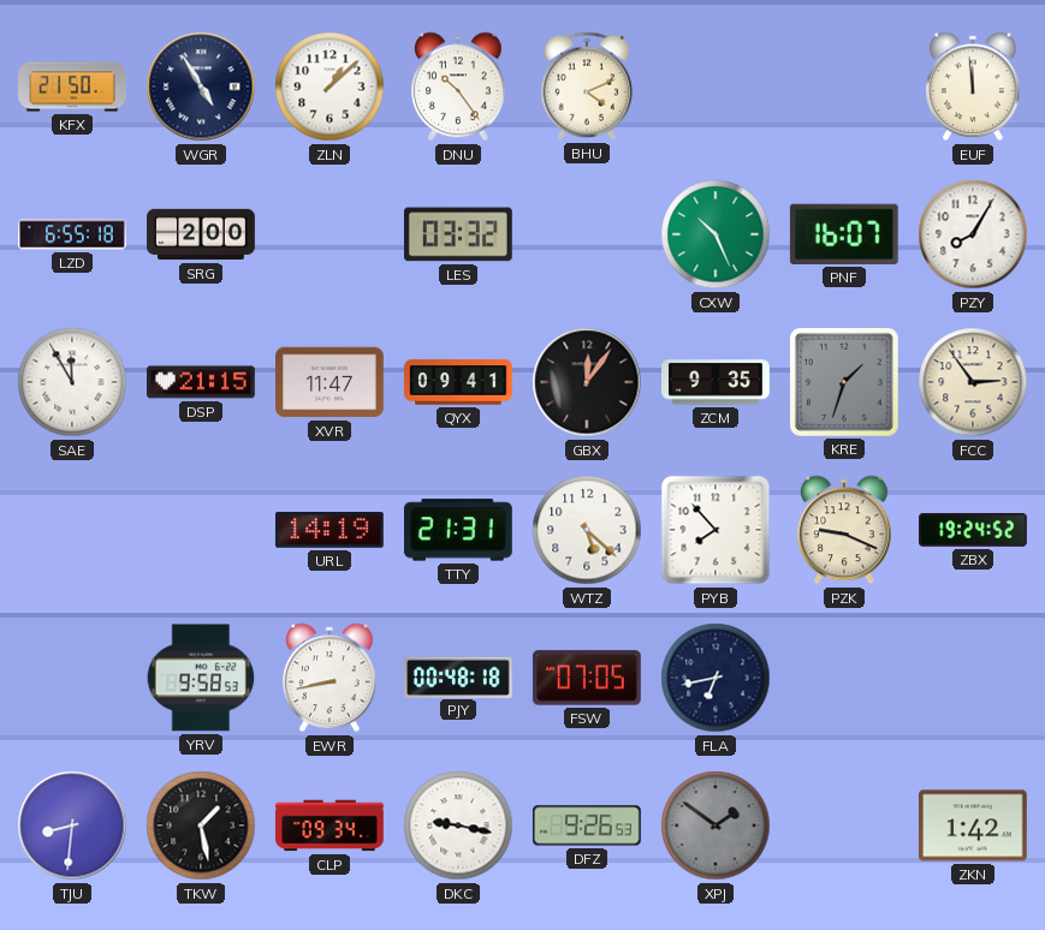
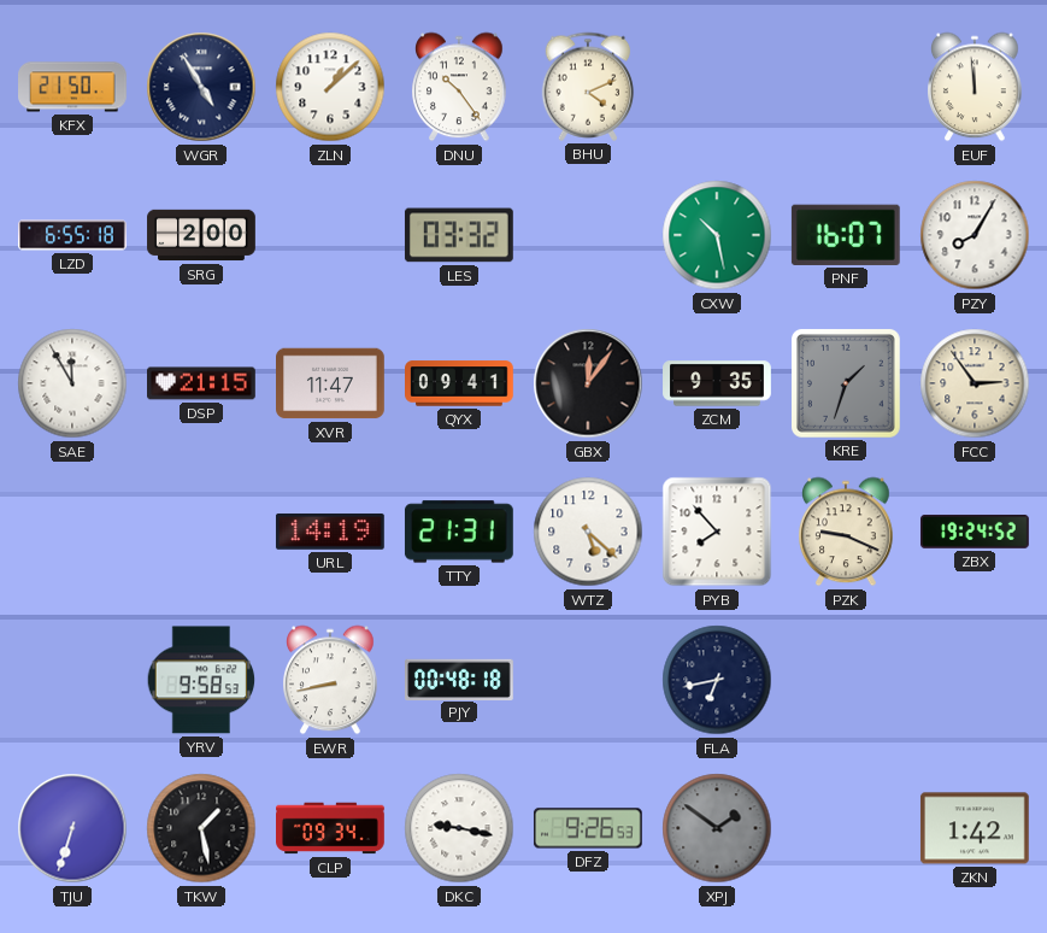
CXW: 10:26 -> 10:28 (717, 235)
FSW: 07:05 -> none (587, 678)
TJU: 8:31 -> 6:33 (72, 828)
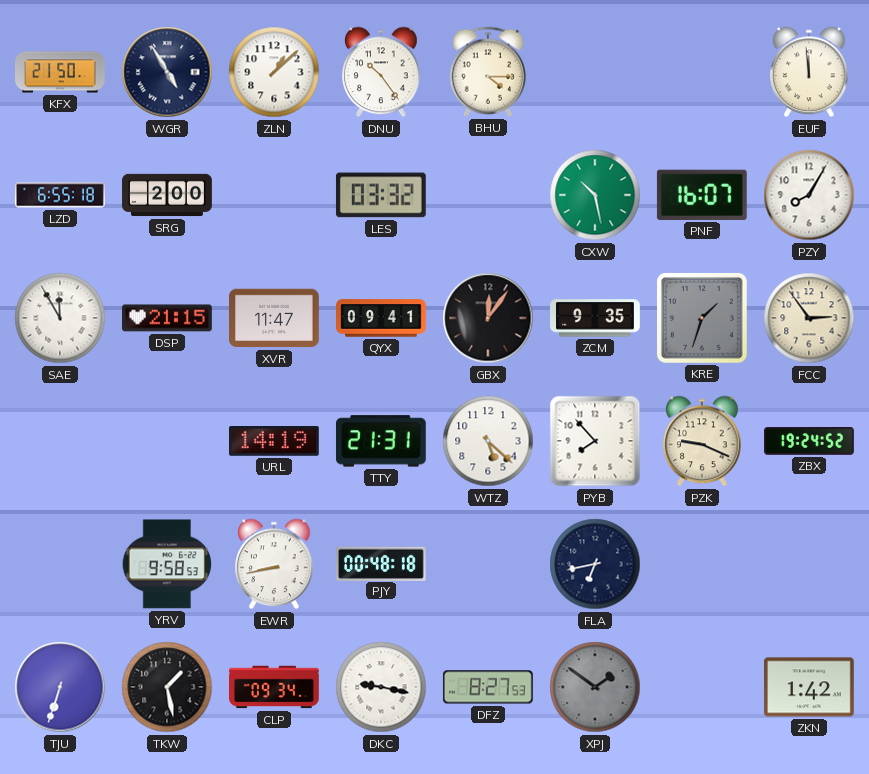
BHU: 4:11 -> 4:15 (488, 72)
DFZ: 9:26 -> 8:27 (488, 687)
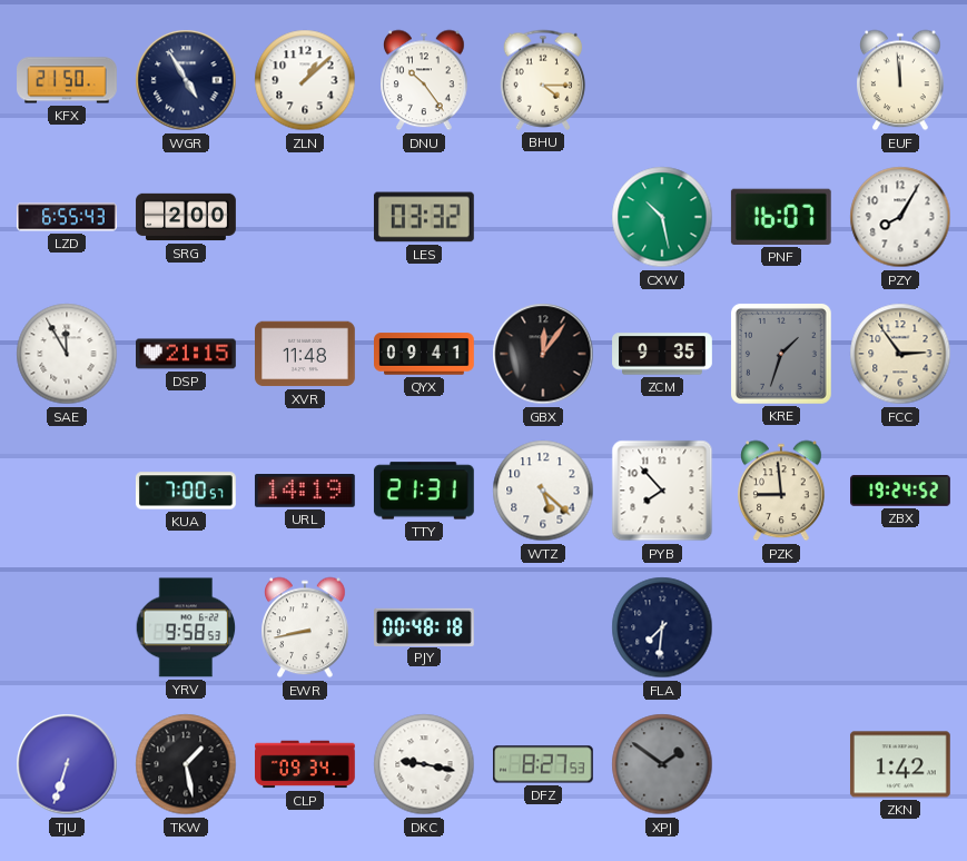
LZD: 6:55:18 -> 6:55:43 (67, 217)
XVR: 11:47 -> 11:48 (306, 354)
KUA: none -> 7:00 (186, 491)
PZK: 9:19 -> 8:59 (781, 491)
FLA: 6:43 -> 7:31 (662, 627)
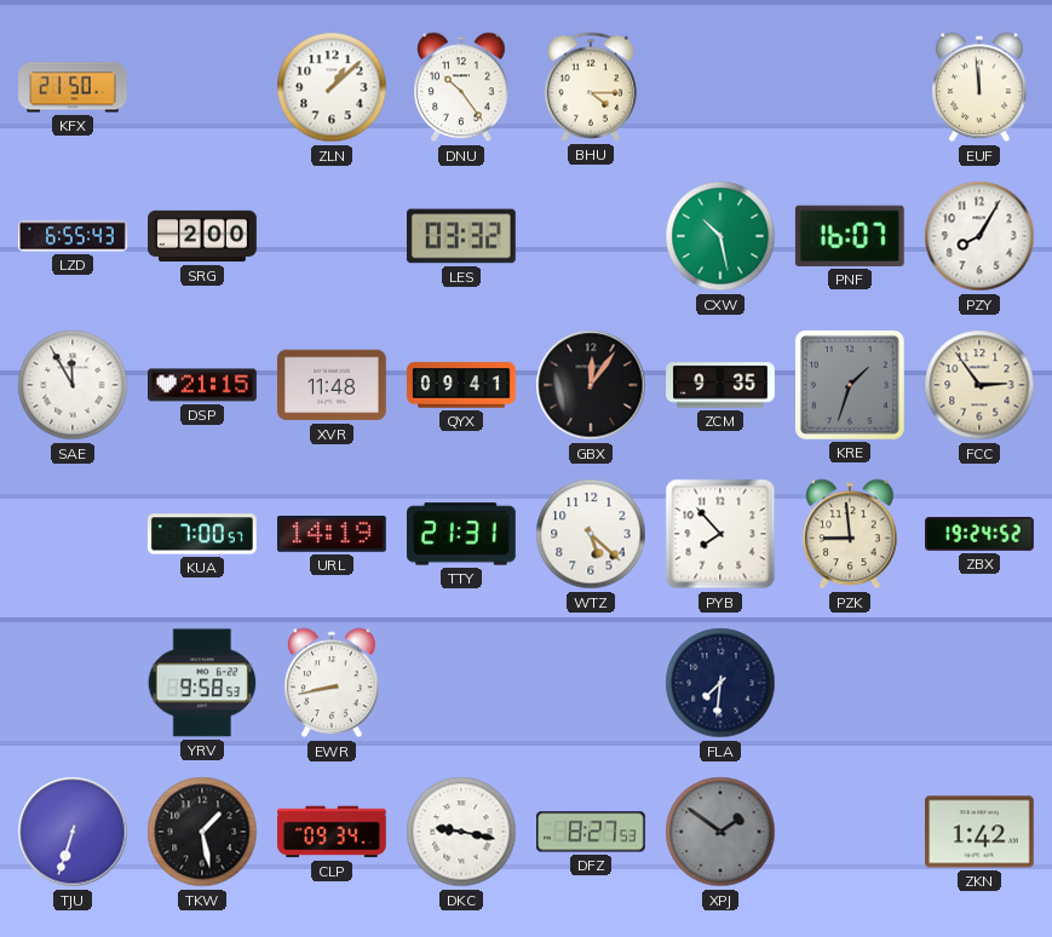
WGR: 4:55 -> none (186, 80)
PJY: 00:48 -> none (425, 626)
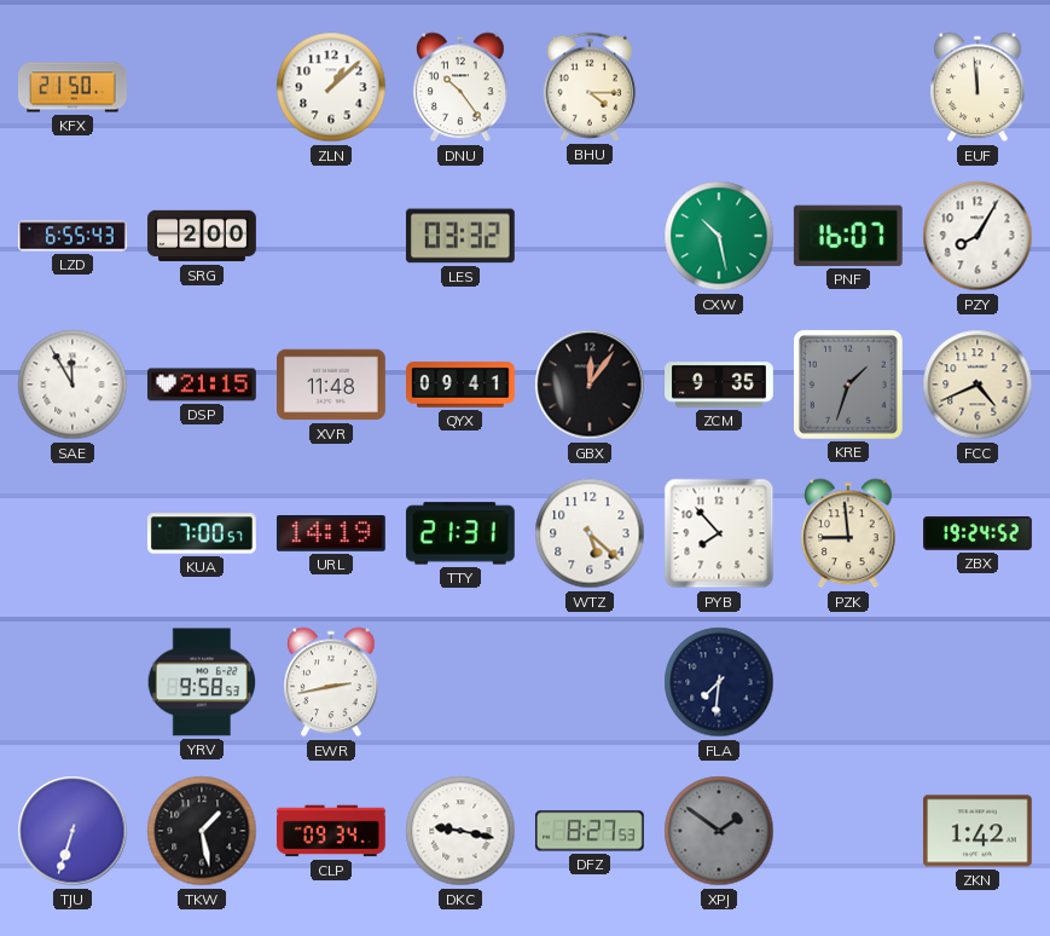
FCC: 2:54 -> 4:41 (978, 385)
EWR: 8:43 -> 2:43 (331, 682)
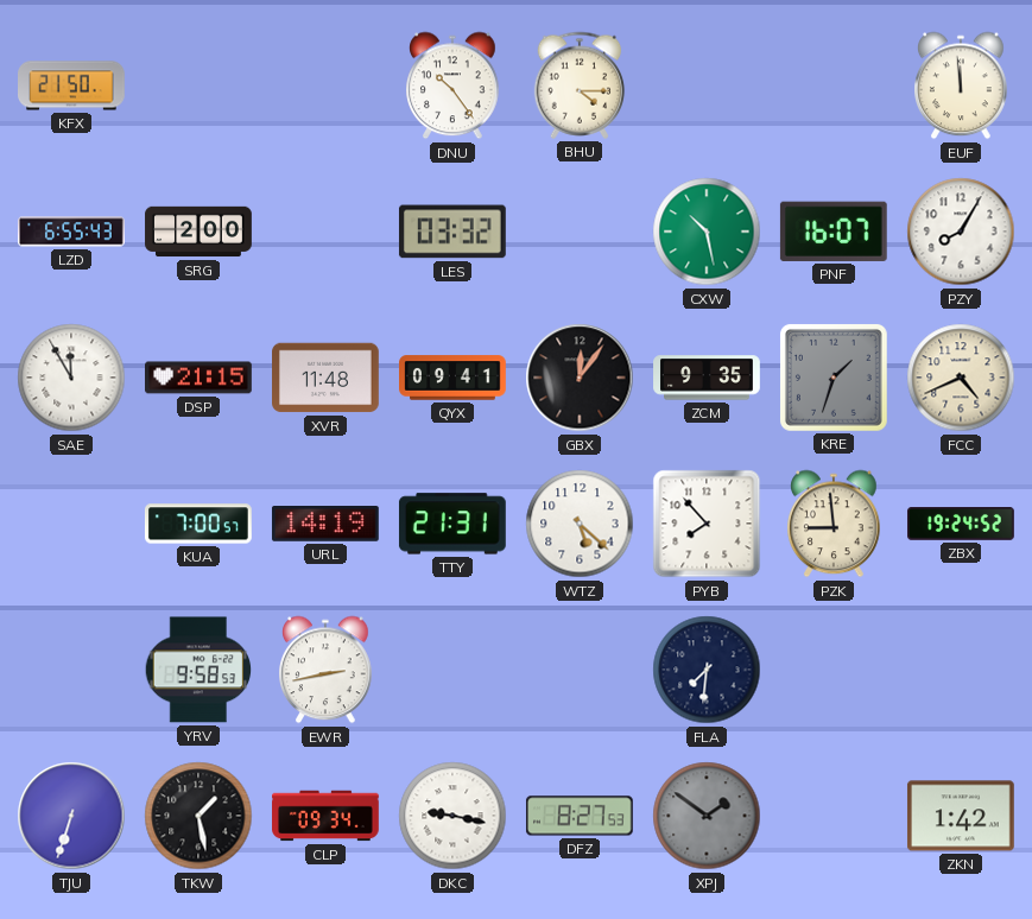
ZLN: 1:08 -> none (331, 87)
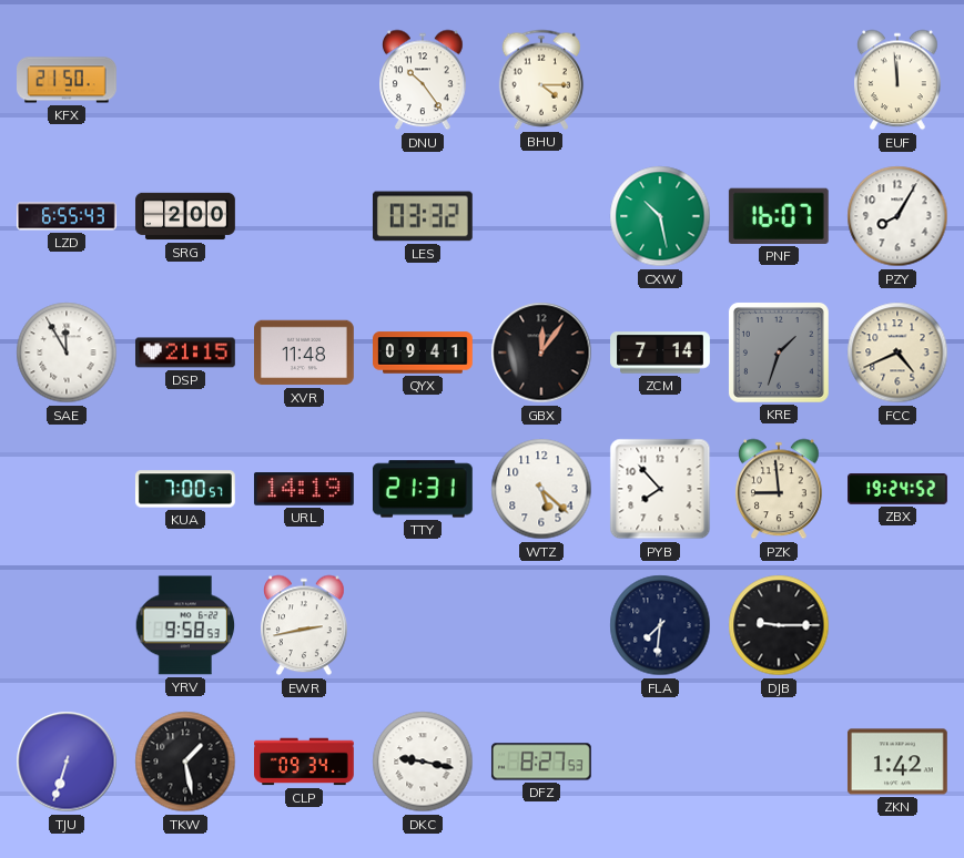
ZCM: 9:35 -> 7:14 (660, 353)
DJB: none -> 9:15 (779, 625)
XPJ: 1:51 -> none (707, 816)
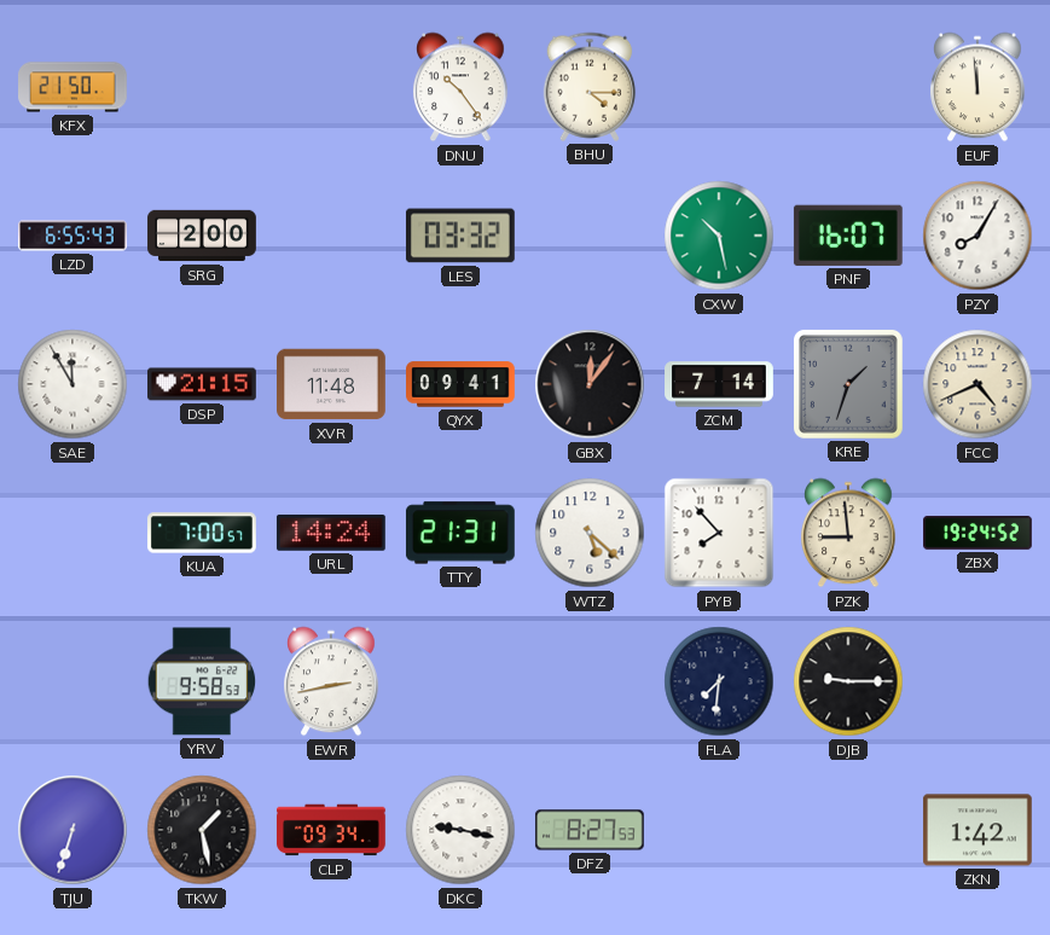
URL: 14:19 -> 14:24 (331, 534)
